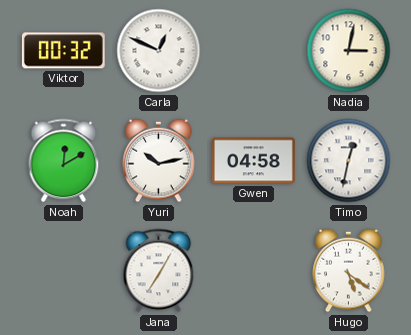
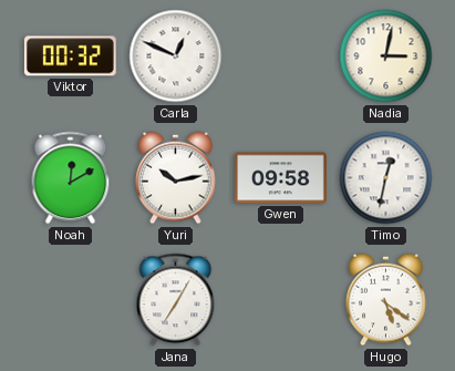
Gwen: 04:58 -> 09:58 (280, 178)
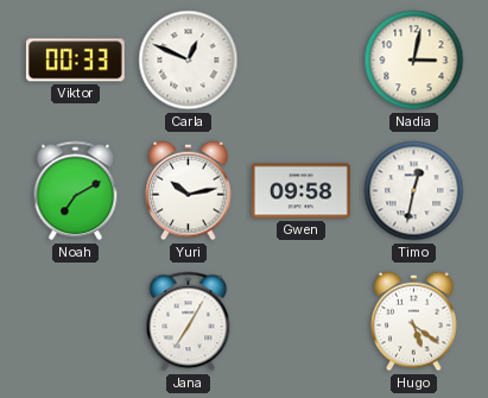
Viktor: 00:32 -> 00:33 (75, 61)
Noah: 12:10 -> 7:10 (76, 191)
